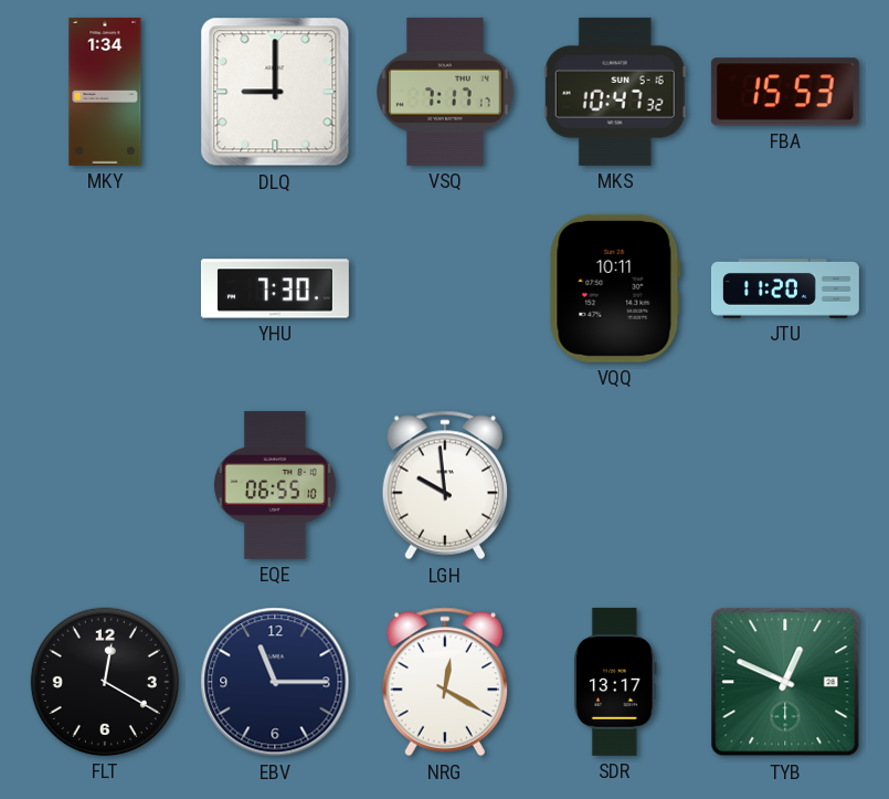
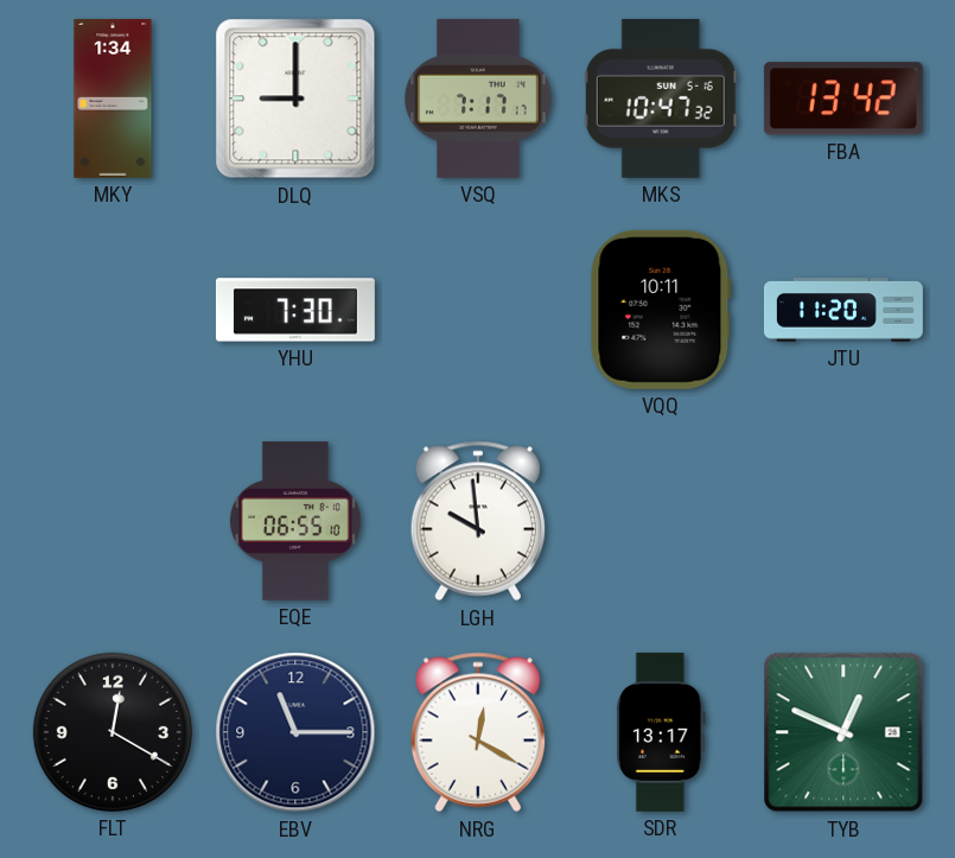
FBA: 15:53 -> 13:42 (843, 98)
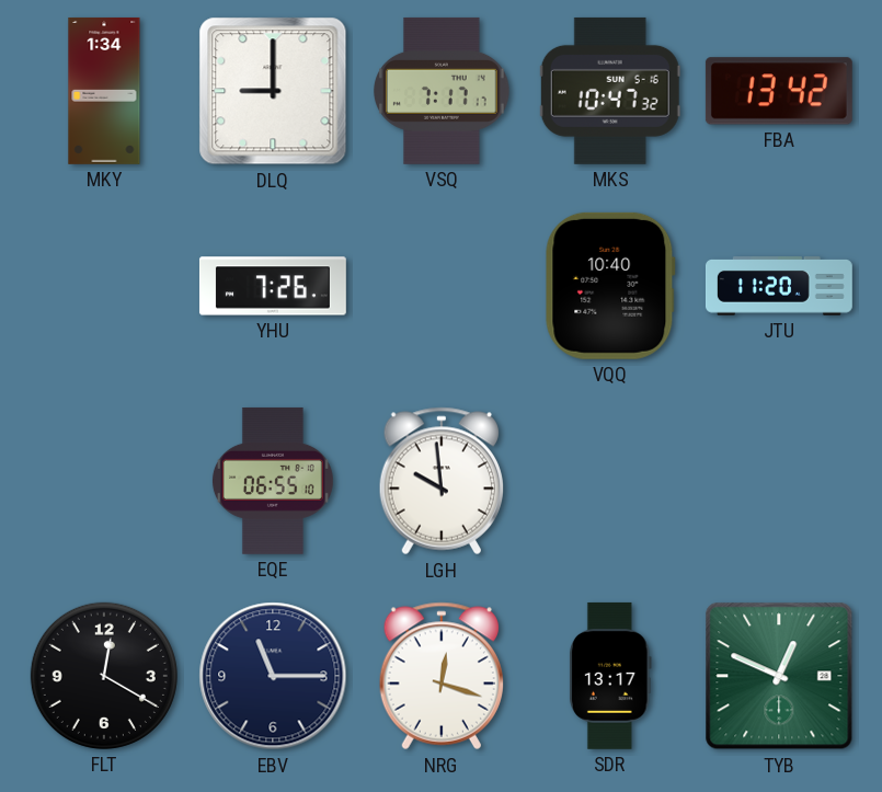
YHU: 7:30 -> 7:26 (273, 286)
VQQ: 10:11 -> 10:40 (610, 286)
NRG: 12:20 -> 12:18 (440, 676)
